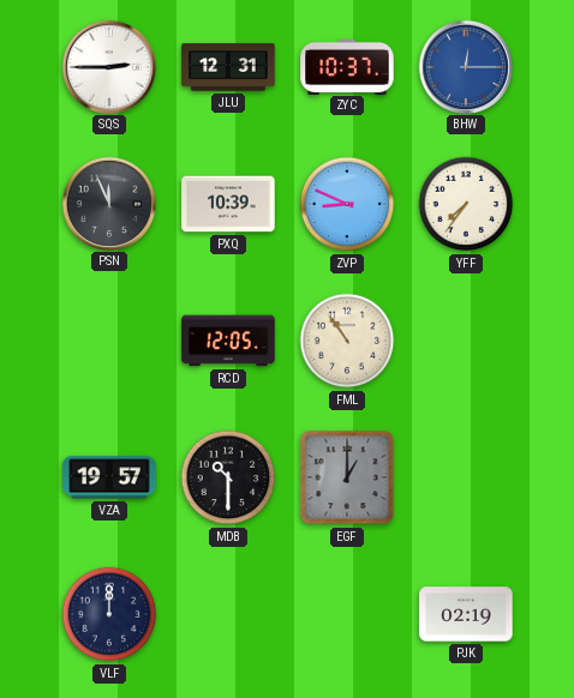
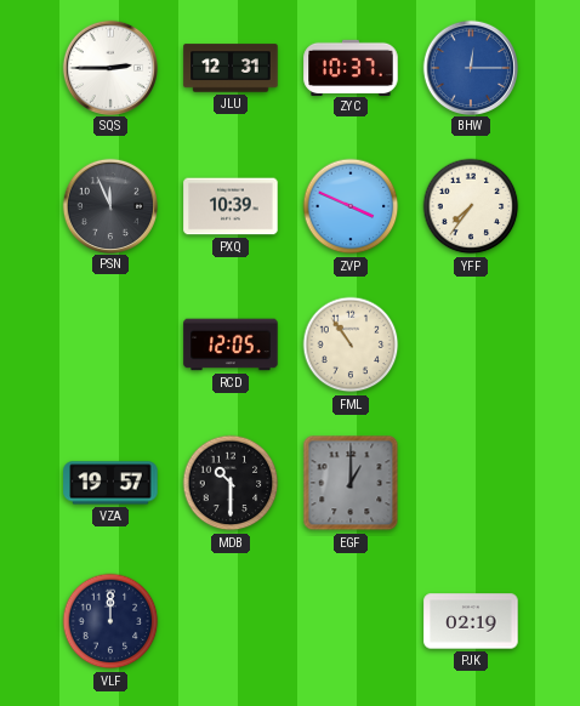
ZVP: 8:49 -> 3:49 (351, 206)
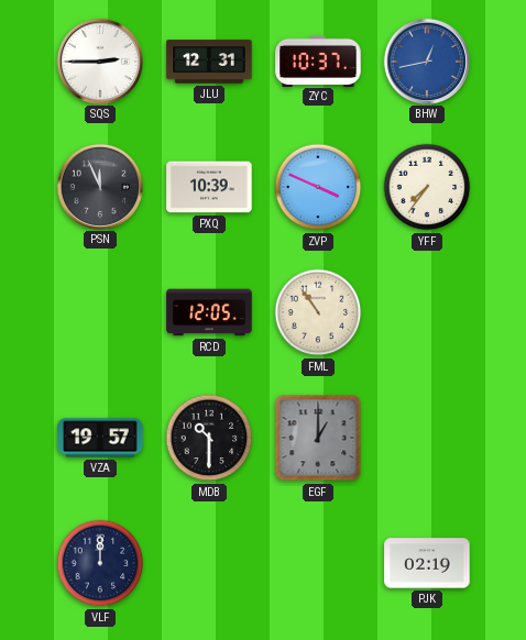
BHW: 12:15 -> 12:43 (426, 60)
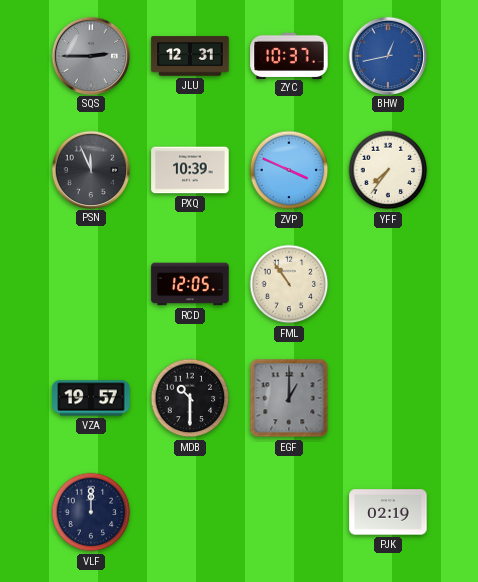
SQS dial: white -> grey (90, 55)
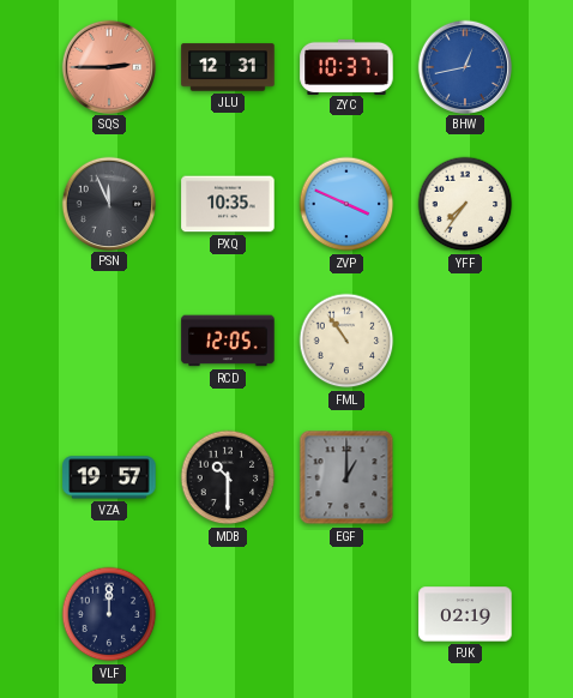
SQS dial: grey -> salmon (108, 66)
PXQ: 10:39 -> 10:35 (228, 204)
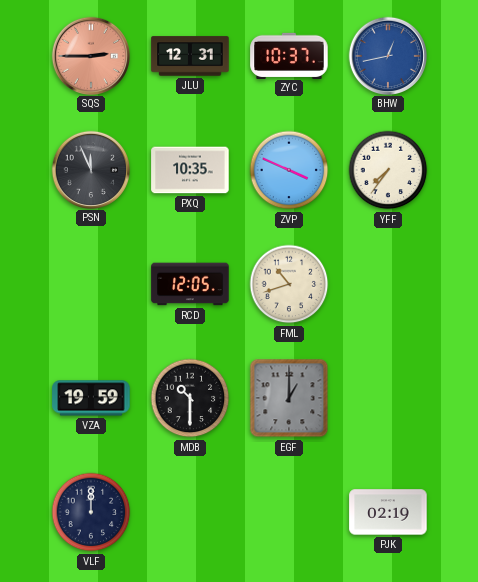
FML: 10:54 -> 10:42 (289, 284)
VZA: 19:57 -> 19:59 (91, 398)
